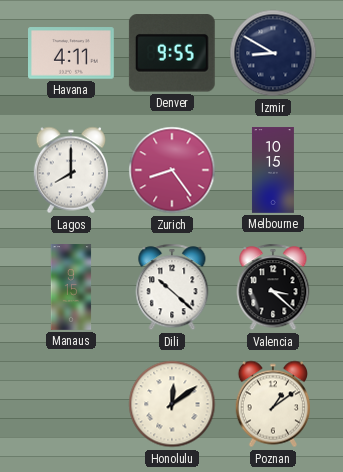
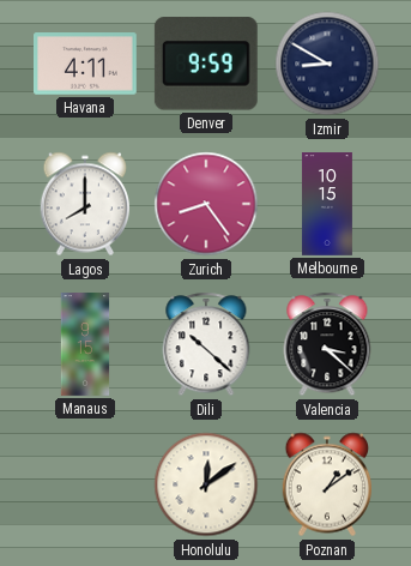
Denver: 9:55 -> 9:59 (206, 64)
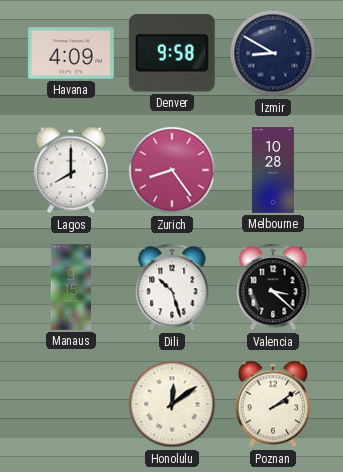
Havana: 4:11 -> 4:09 (72, 53)
Denver: 9:59 -> 9:58 (172, 53)
Melbourne: 10:15 -> 10:28 (273, 170)
Dili: 10:22 -> 10:27 (172, 287)
Poznan: 1:09 -> 2:09 (273, 404)
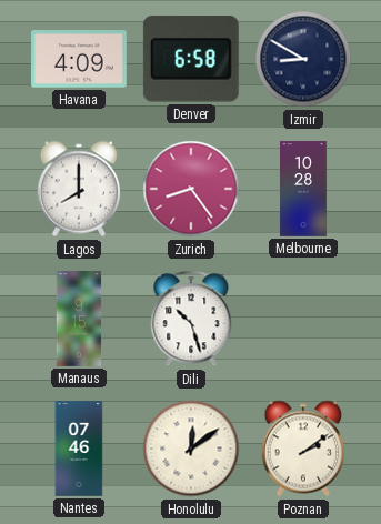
Denver: 9:58 -> 6:58 (191, 59)
Valencia: 3:22 -> none (273, 287)
Nantes: none -> 07:46 (79, 449)
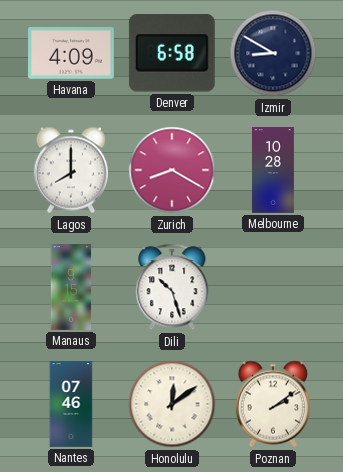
Zurich: 8:24 -> 8:20 (172, 170)
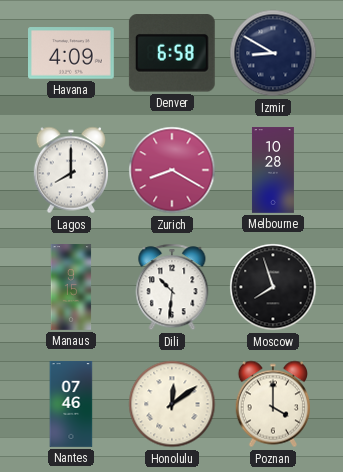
Dili: 10:27 -> 10:31 (172, 287)
Moscow: none -> 7:57 (273, 287)
Poznan: 2:09 -> 4:00 (273, 404)
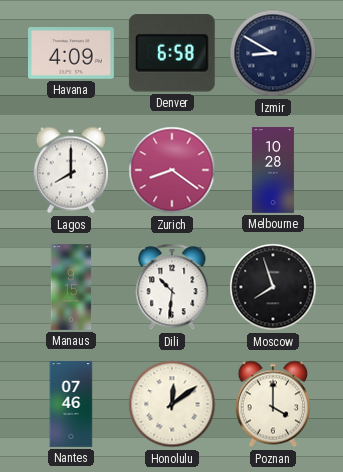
Zurich: 8:20 -> 8:21 (172, 170)
